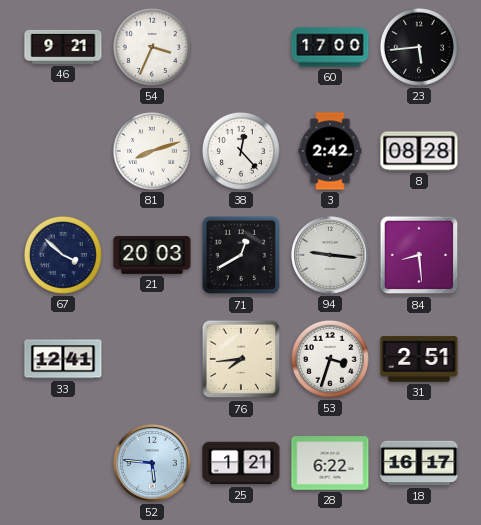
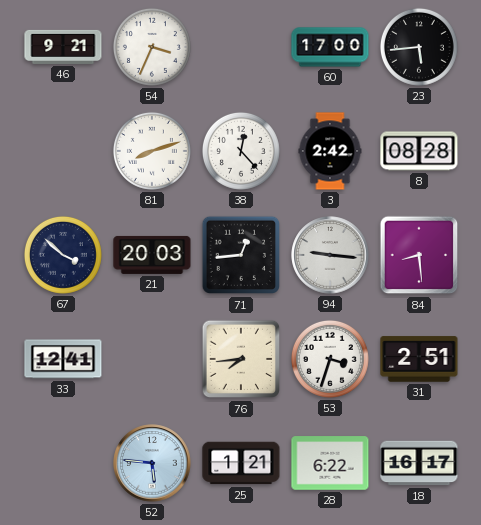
71: 12:40 -> 12:44 (241, 255)
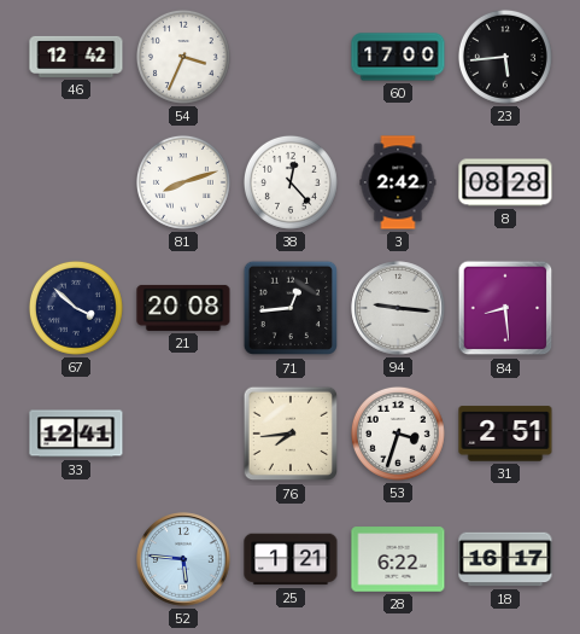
46: 9:21 -> 12:42 (76, 57)
21: 20:03 -> 20:08 (183, 308)
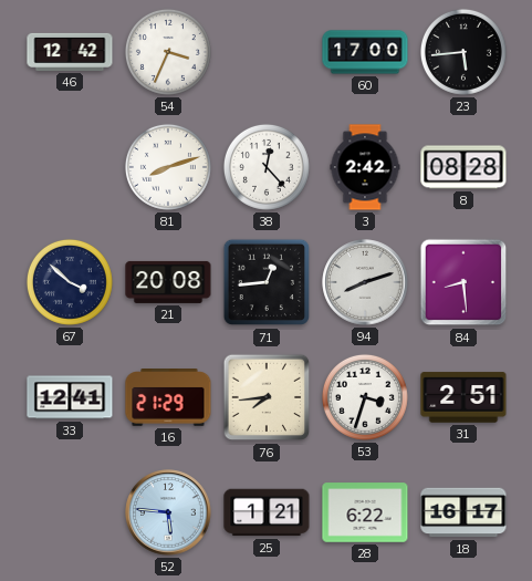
94: 9:16 -> 8:12 (365, 282)
16: none -> 21:29 (168, 398)
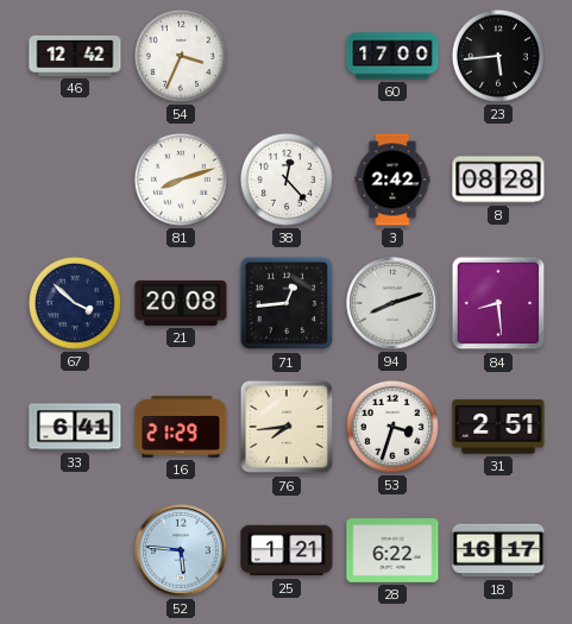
33: 12:41 -> 6:41 (75, 427)
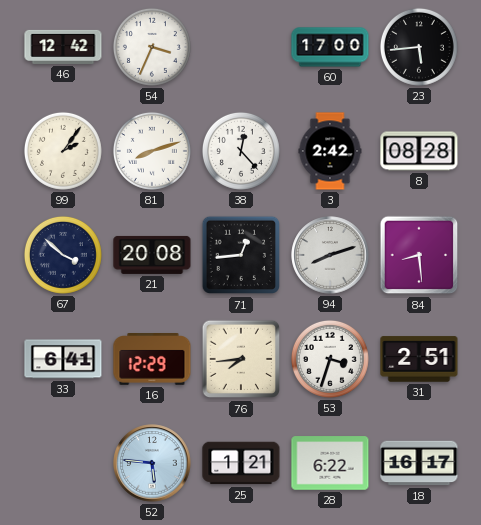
99: none -> 2:06 (63, 151)
16: 21:29 -> 12:29 (152, 360)
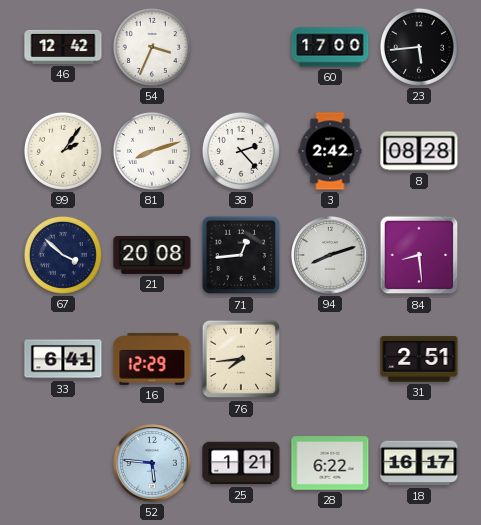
38: 12:23 -> 2:23 (241, 151)
53: 3:33 -> none (330, 359)
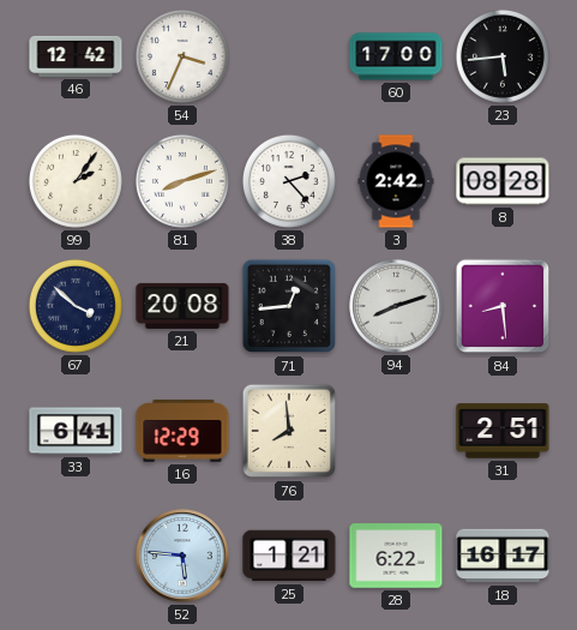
76: 7:44 -> 7:59 (289, 431)
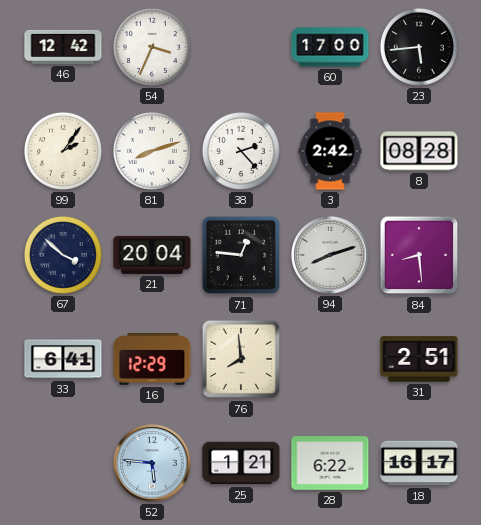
21: 20:08 -> 20:04 (152, 255)
71: 12:44 -> 12:46 (241, 255)
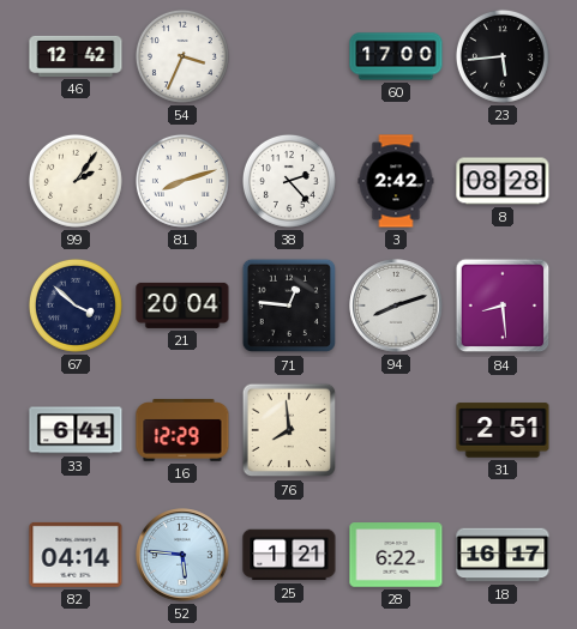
82: none -> 04:14 (76, 555)
